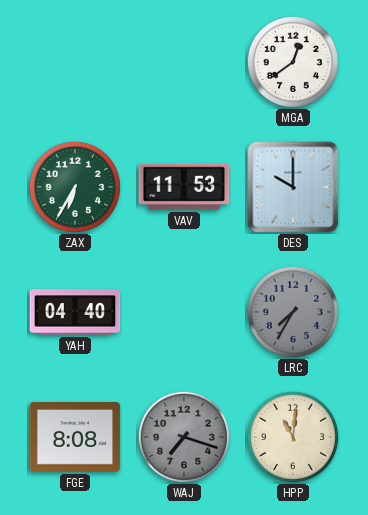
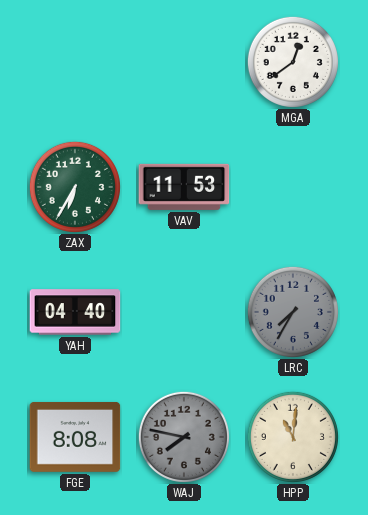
DES: 10:00 -> none (293, 187)
WAJ: 7:18 -> 7:47 (184, 437)
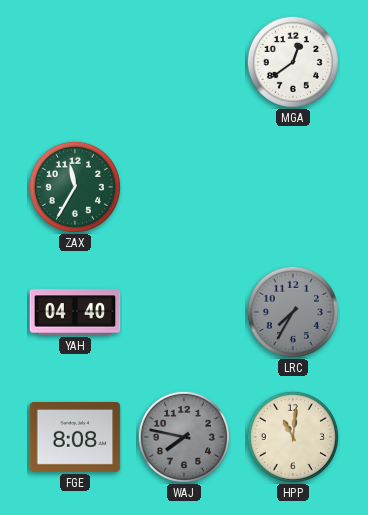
ZAX: 6:35 -> 11:35 (75, 187)
VAV: 11:53 -> none (184, 187)
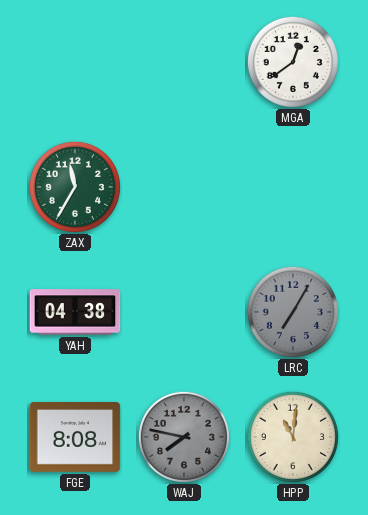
YAH: 04:40 -> 04:38 (75, 312)
LRC: 7:35 -> 7:05 (293, 312)
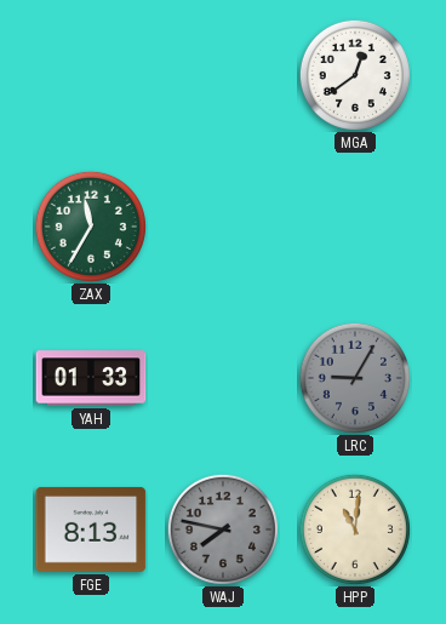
YAH: 04:38 -> 01:33 (91, 378)
LRC: 7:05 -> 9:05 (355, 378)
FGE: 8:08 -> 8:13 (91, 529)
